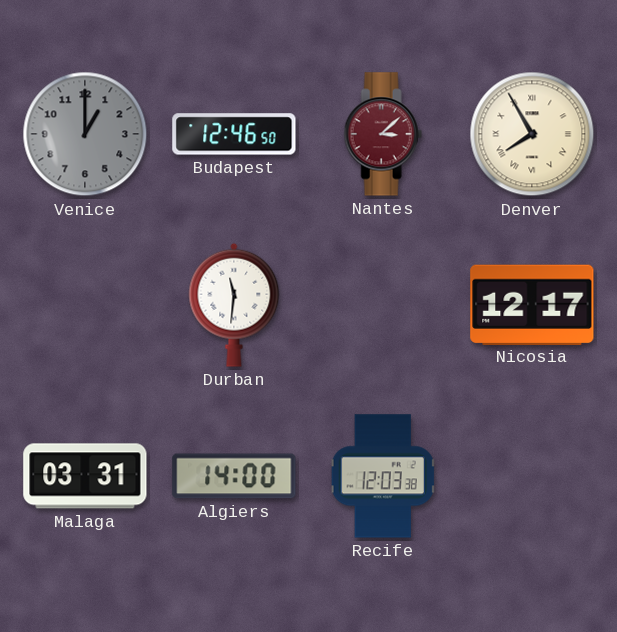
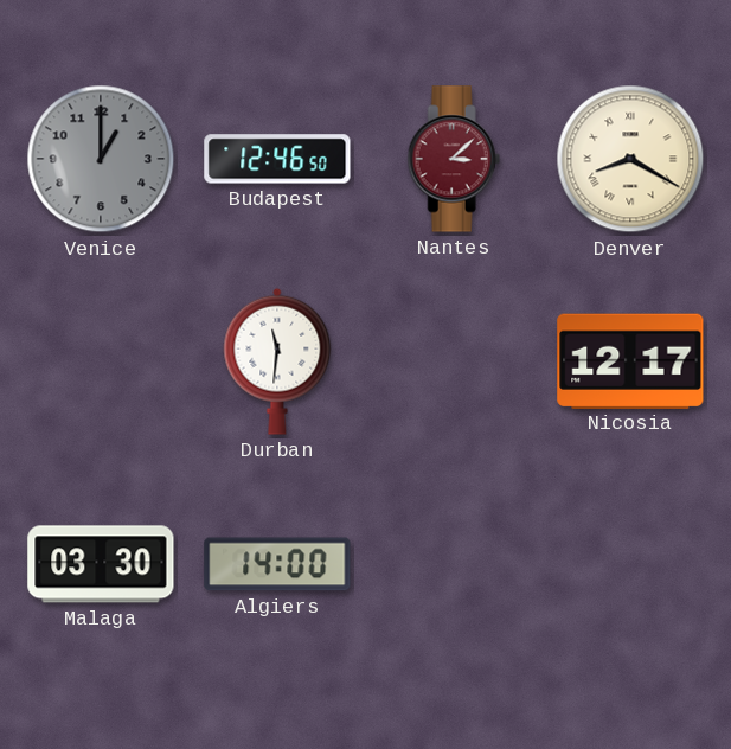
Denver: 7:55 -> 8:20 (630, 159)
Malaga: 03:31 -> 03:30 (101, 564)
Recife: 12:03 -> none (383, 476)
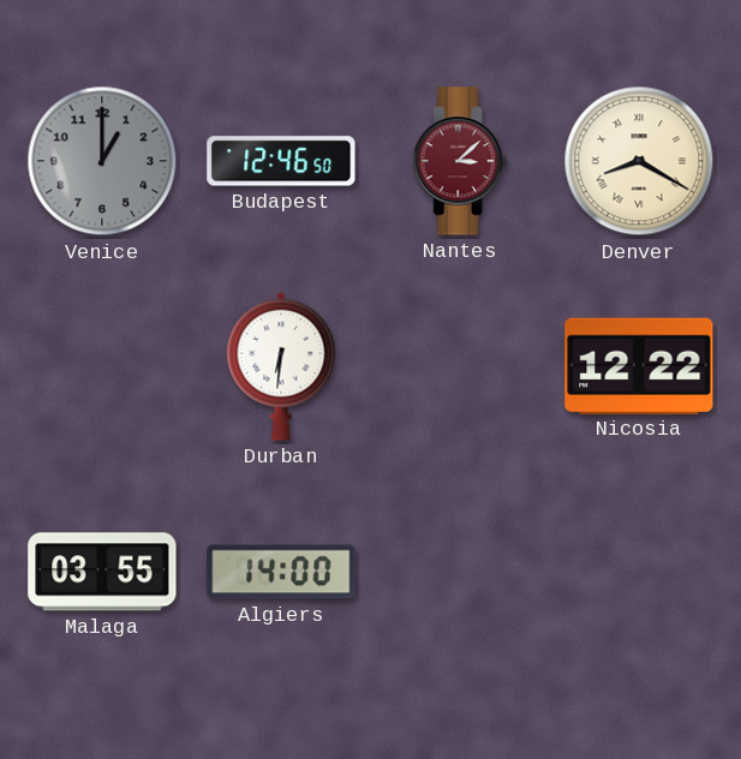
Durban: 11:31 -> 6:31 (281, 366)
Nicosia: 12:17 -> 12:22 (639, 365)
Malaga: 03:30 -> 03:55 (102, 572)
